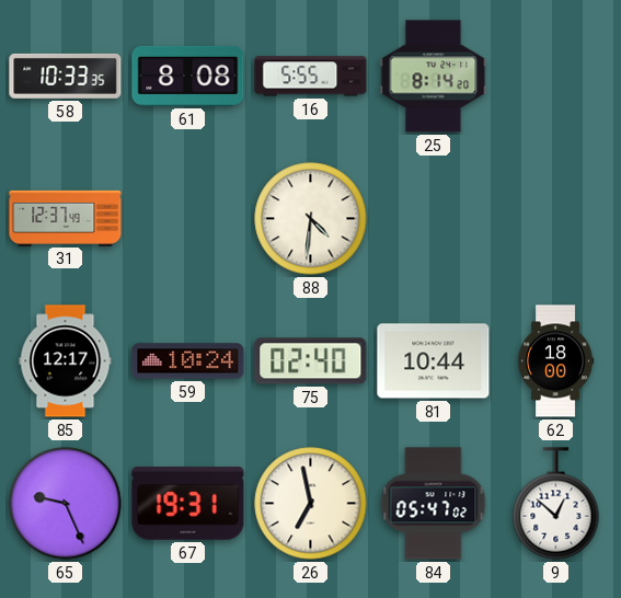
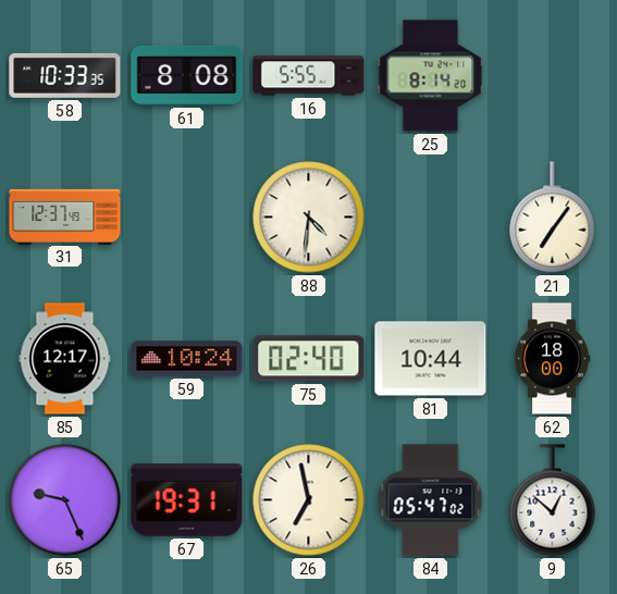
21: none -> 7:06 (553, 218)
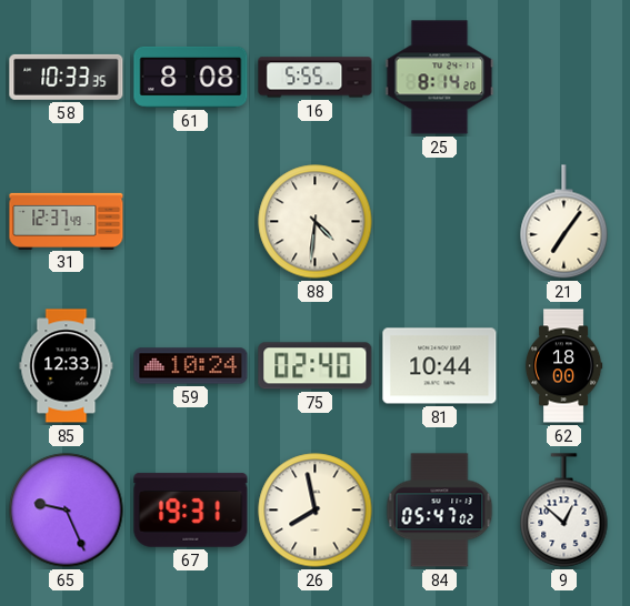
85: 12:17 -> 12:33 (67, 366)
26: 6:58 -> 7:58 (316, 511)
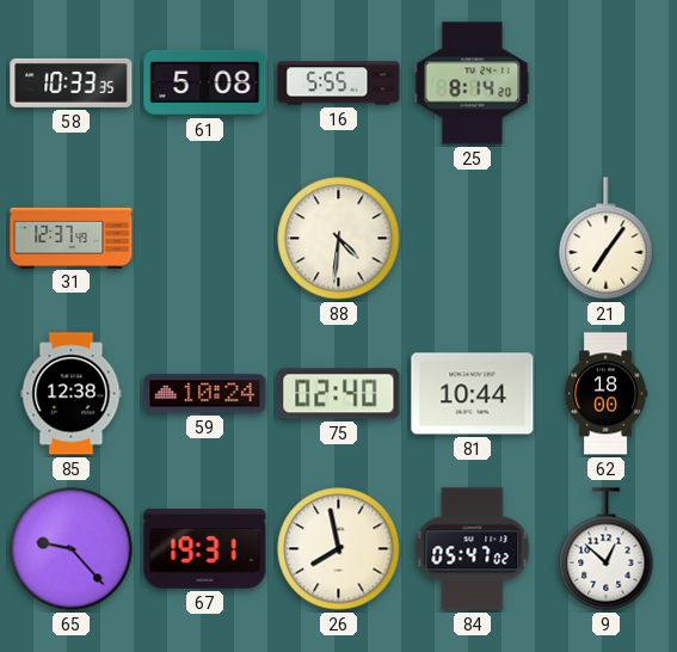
61: 8:08 -> 5:08 (205, 82)
85: 12:33 -> 12:38 (72, 394)
65: 9:26 -> 9:23 (72, 549)
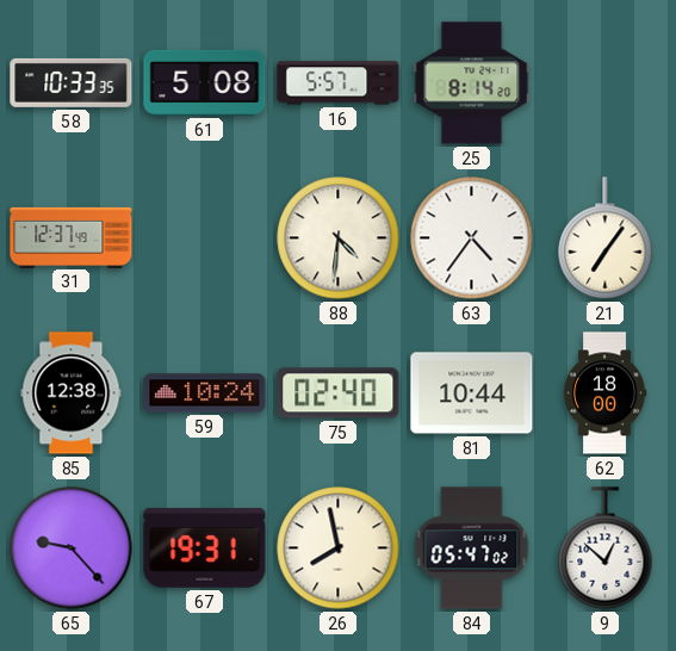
16: 5:55 -> 5:57 (339, 83)
63: none -> 4:36 (472, 238)
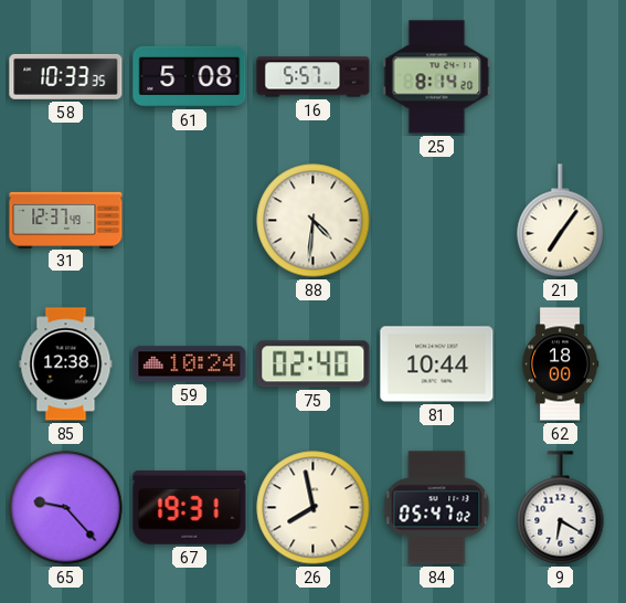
63: 4:36 -> none (472, 238)
9: 12:52 -> 6:20 (561, 508)
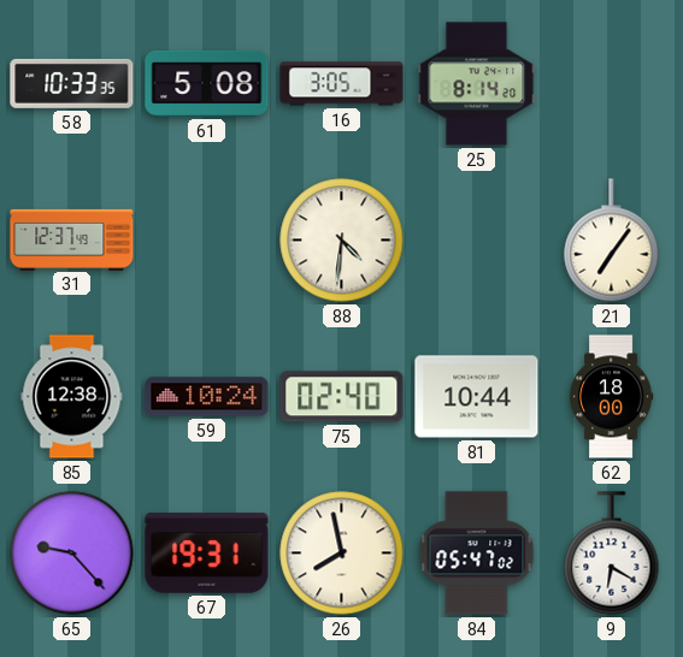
16: 5:57 -> 3:05 (342, 84)
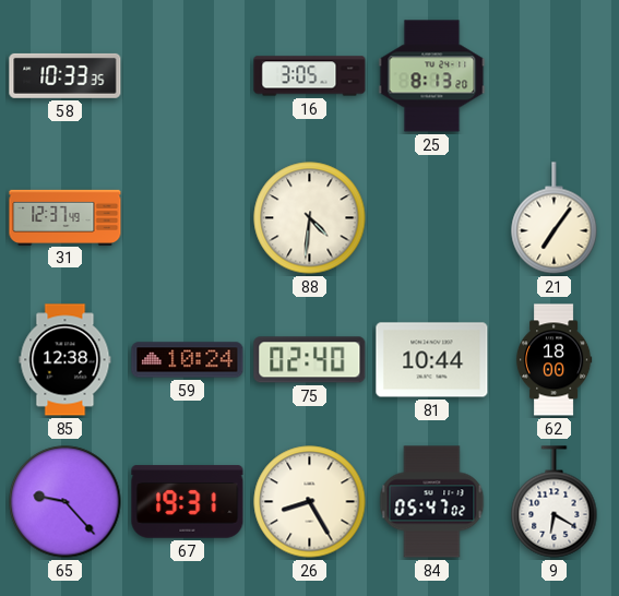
61: 5:08 -> none (207, 83)
25: 8:14 -> 8:13 (432, 76)
26: 7:58 -> 8:25 (310, 502)
